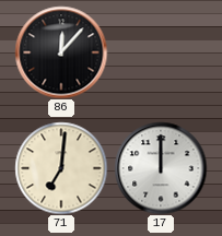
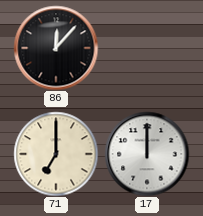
71: 7:01 -> 7:00 (56, 154)
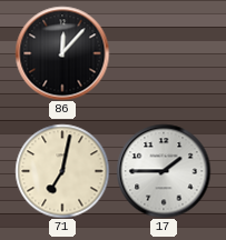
71: 7:00 -> 7:02 (62, 171)
17: 12:00 -> 1:45 (164, 171)
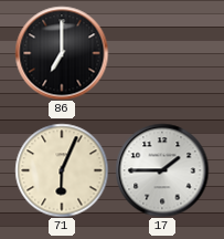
86: 12:07 -> 7:00 (62, 53)
71: 7:02 -> 6:04 (62, 170)
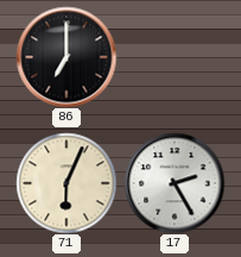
17: 1:45 -> 2:25 (175, 183)
